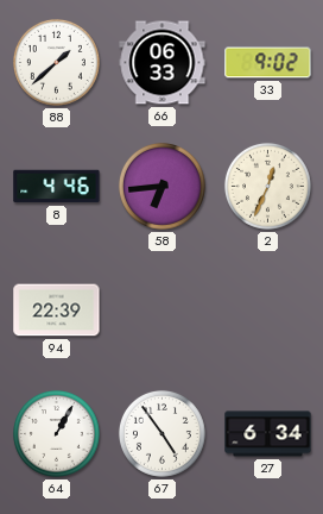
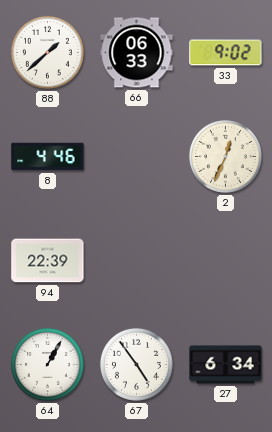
58: 6:44 -> none (161, 186)
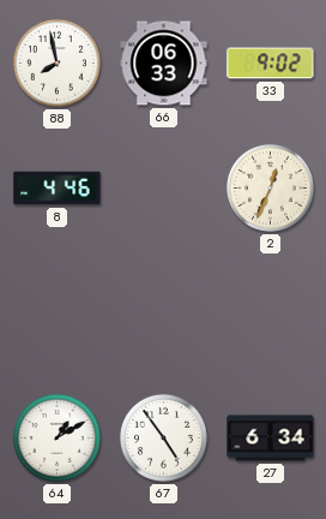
88: 1:38 -> 7:58 (56, 62)
94: 22:39 -> none (48, 261)
64: 1:05 -> 1:10 (56, 437)
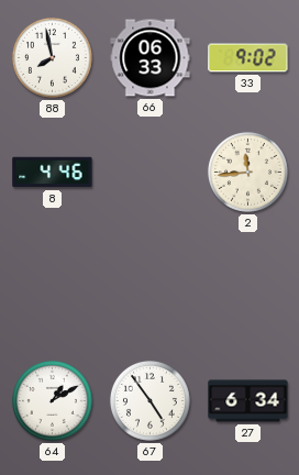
2: 12:34 -> 11:44 (247, 172)
